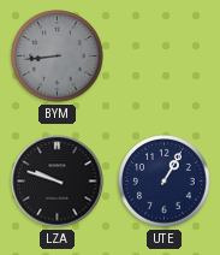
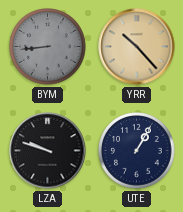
YRR: none -> 10:23 (137, 47)
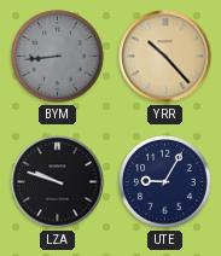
UTE: 1:05 -> 9:05 (165, 182)
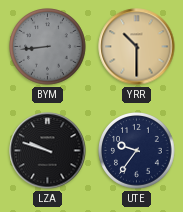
YRR: 10:23 -> 10:30 (137, 47)
UTE: 9:05 -> 9:36 (137, 151)
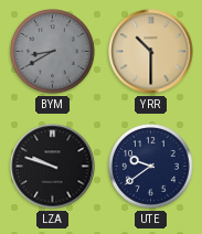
BYM: 8:44 -> 8:40 (53, 52)
UTE: 9:36 -> 9:39 (151, 167)
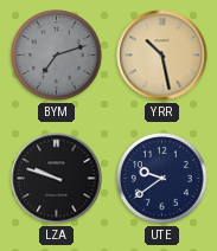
BYM: 8:40 -> 7:12 (57, 56)
YRR: 10:30 -> 10:28 (162, 56)
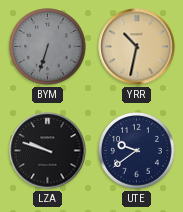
BYM: 7:12 -> 6:33 (48, 47)
YRR: 10:28 -> 10:32 (137, 47)
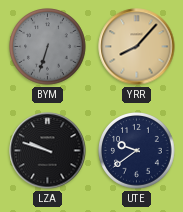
YRR: 10:32 -> 8:07 (137, 47)
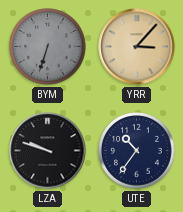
YRR: 8:07 -> 3:07 (137, 47)
UTE: 9:39 -> 10:36 (137, 151)
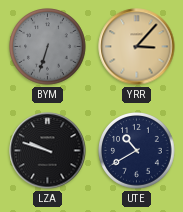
UTE: 10:36 -> 10:40 (137, 151)
